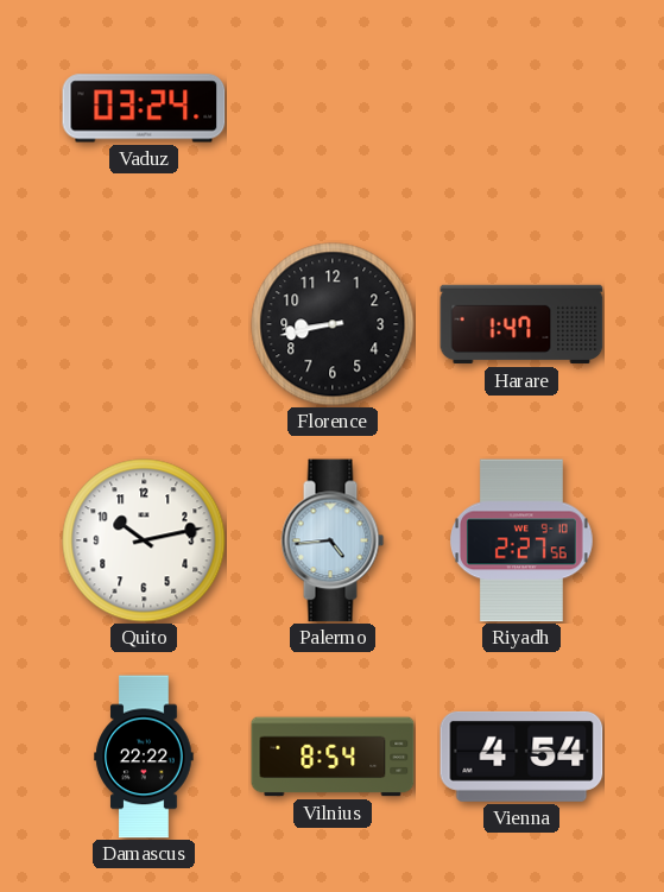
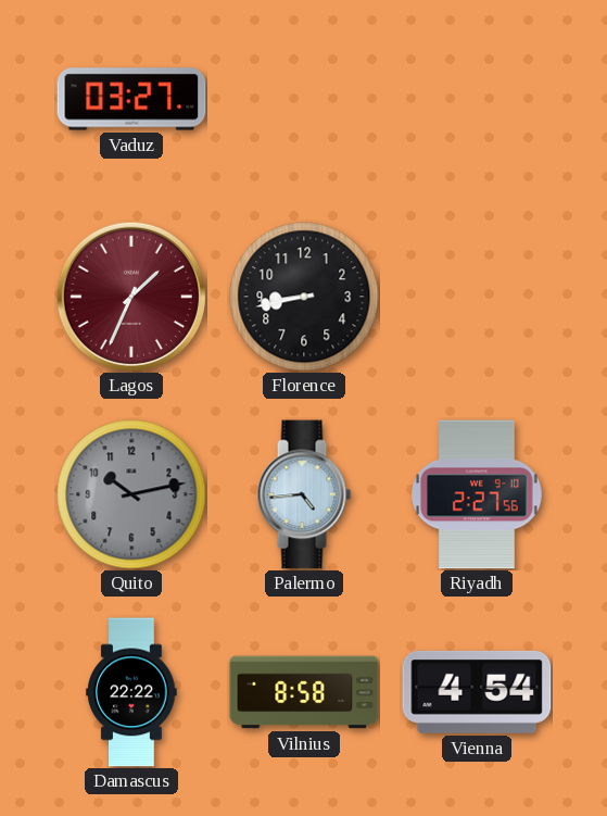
Vaduz: 03:24 -> 03:27 (131, 99)
Lagos: none -> 1:34 (131, 297)
Harare: 1:47 -> none (521, 324)
Quito dial: white -> grey (131, 494)
Vilnius: 8:54 -> 8:58 (304, 692)
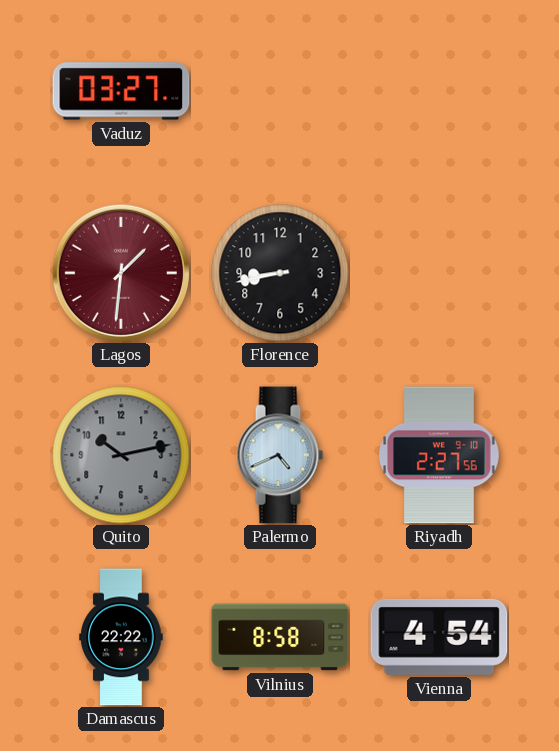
Lagos: 1:34 -> 1:31 (121, 273)
Palermo: 4:44 -> 4:41 (280, 455)
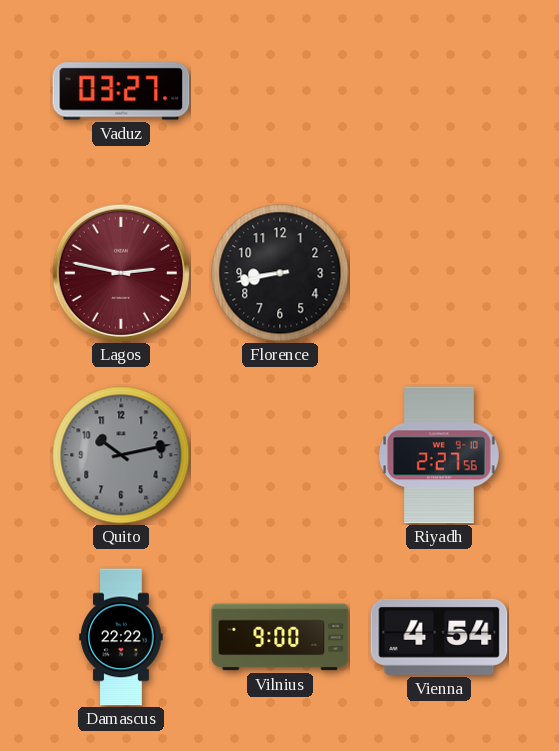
Lagos: 1:31 -> 2:47 (121, 273)
Palermo: 4:41 -> none (280, 455)
Vilnius: 8:58 -> 9:00 (280, 637)
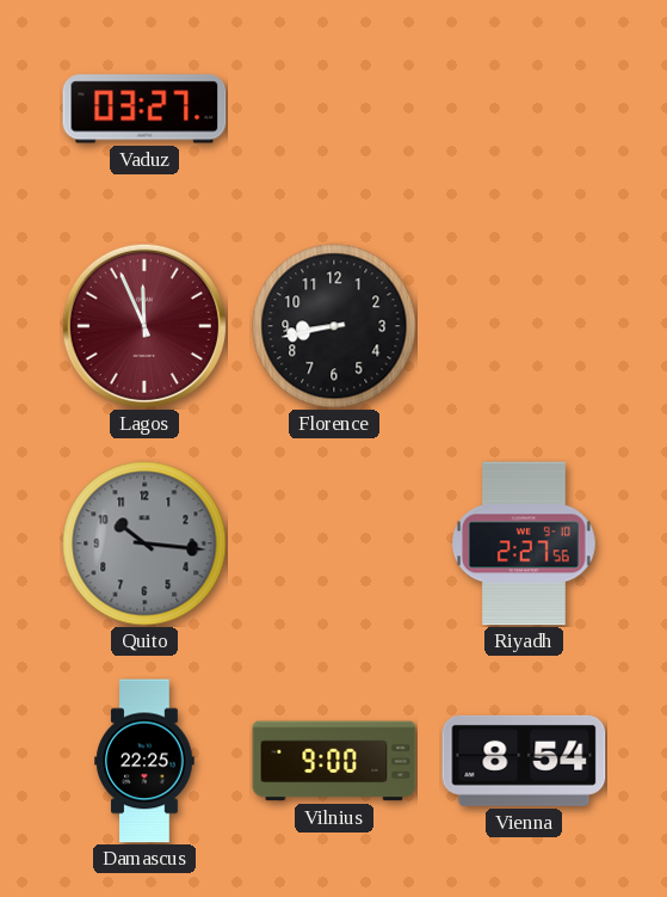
Lagos: 2:47 -> 11:56 (144, 326)
Quito: 10:13 -> 10:16 (144, 543)
Damascus: 22:22 -> 22:25 (144, 761)
Vienna: 4:54 -> 8:54 (524, 761)
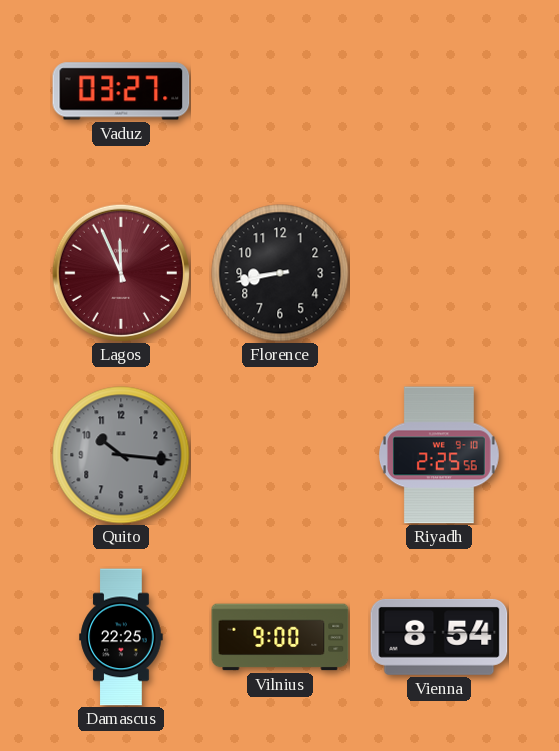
Riyadh: 2:27 -> 2:25 (440, 455)
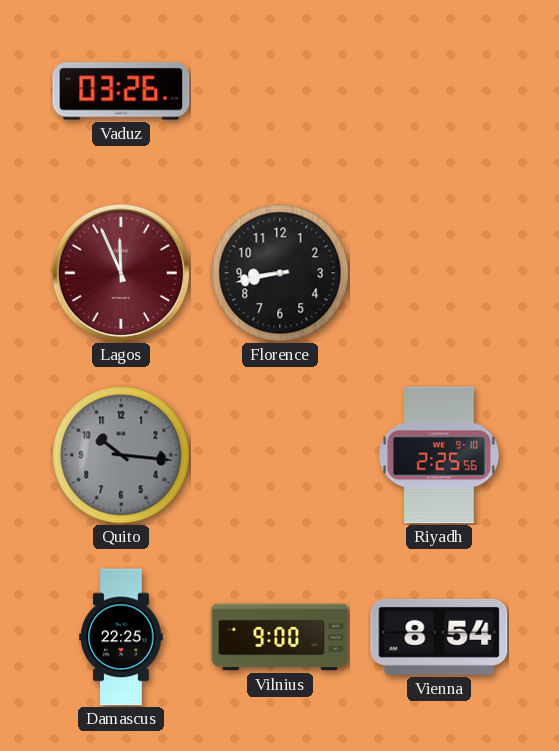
Vaduz: 03:27 -> 03:26 (121, 91)
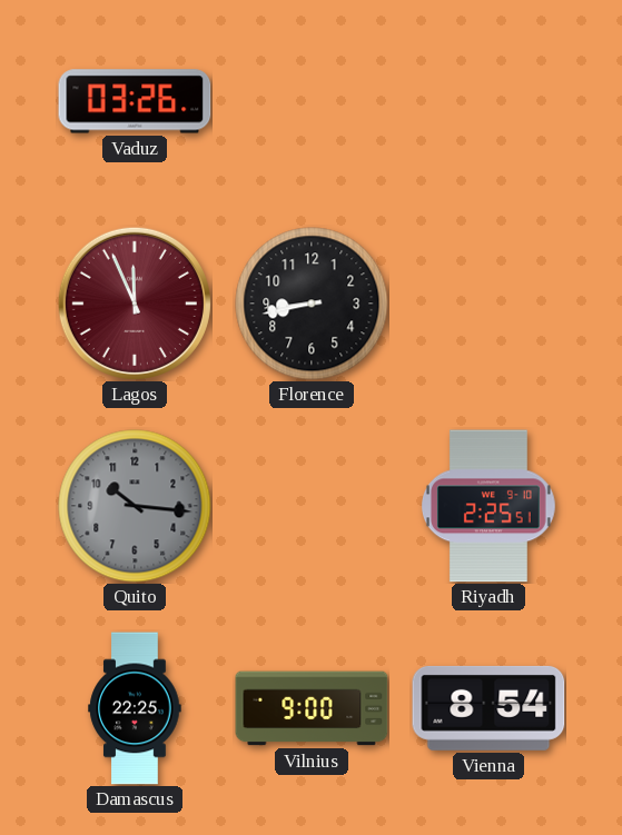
Riyadh: 2:25:56 -> 2:25:51 (490, 506)
